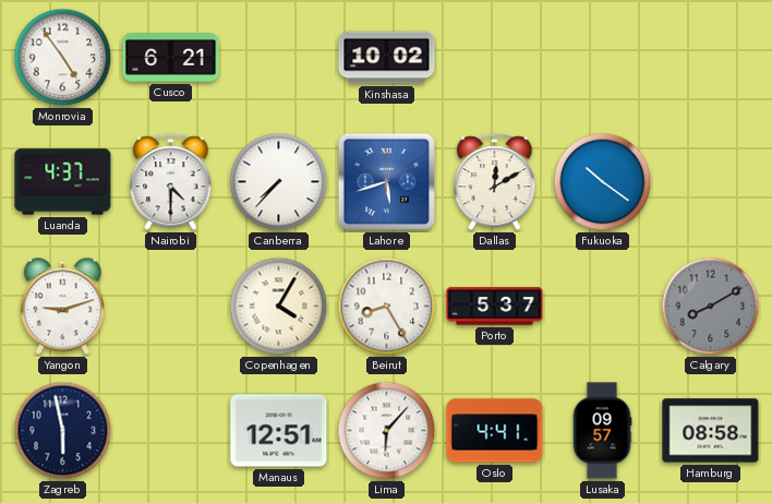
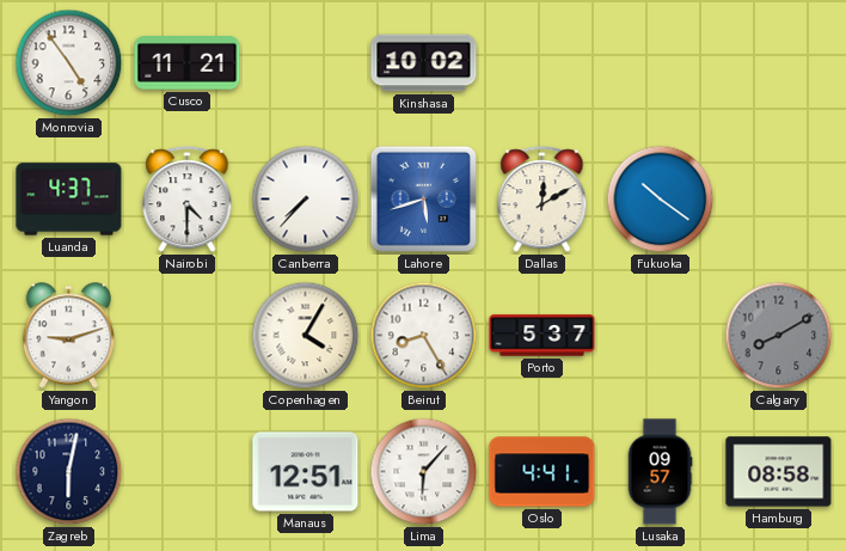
Cusco: 6:21 -> 11:21 (188, 63)
Zagreb: 5:58 -> 6:02 (69, 472)
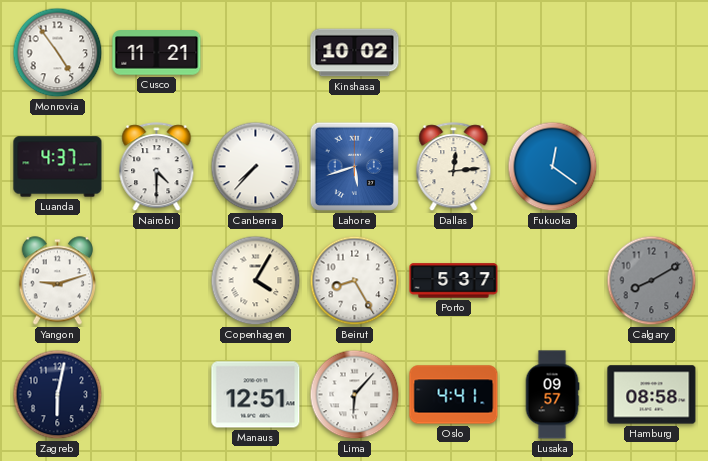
Dallas: 12:10 -> 12:14 (454, 167)
Fukuoka: 10:21 -> 12:21 (553, 167)
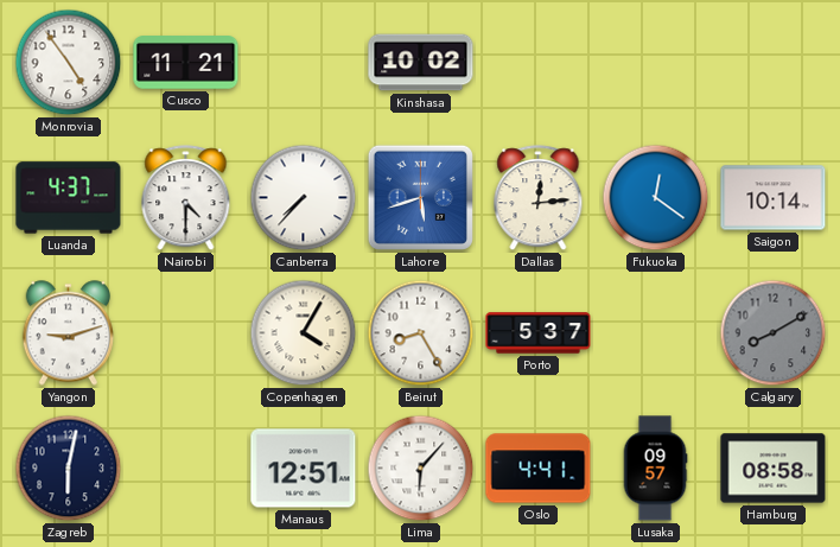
Saigon: none -> 10:14 (774, 198)
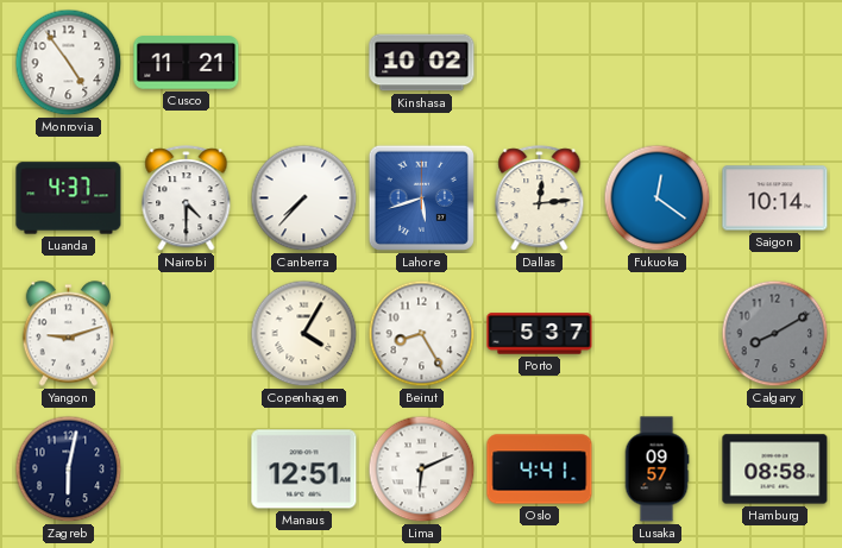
Lima: 6:07 -> 6:11 (422, 470)
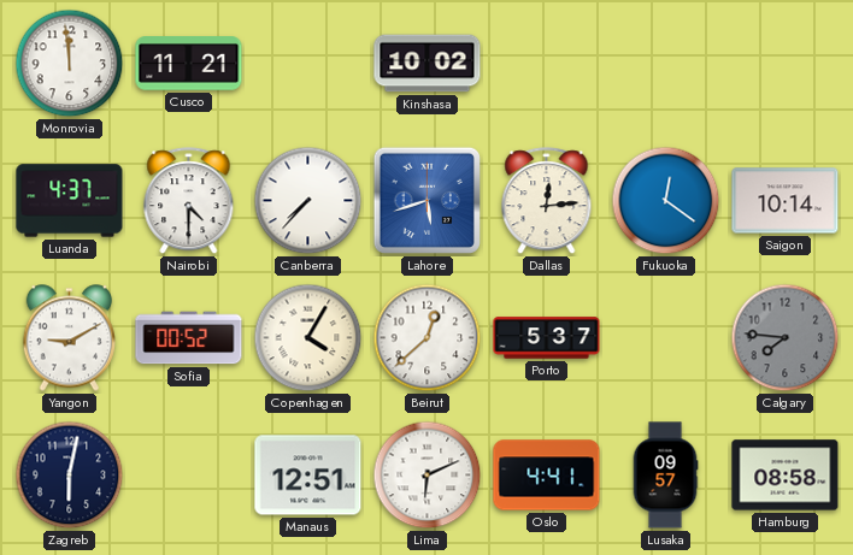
Monrovia: 4:54 -> 11:59 (70, 64)
Yangon: 9:12 -> 9:10 (69, 338)
Sofia: none -> 00:52 (189, 338)
Beirut: 8:25 -> 12:38 (428, 338)
Calgary: 8:10 -> 7:46 (786, 338)
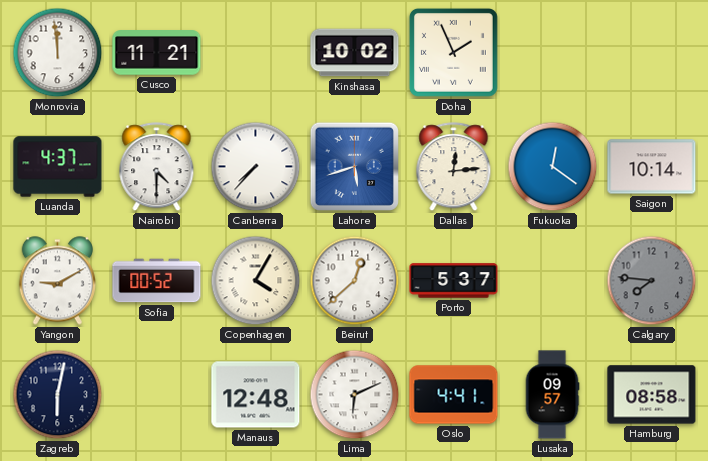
Doha: none -> 1:56 (453, 52)
Manaus: 12:51 -> 12:48 (256, 395)
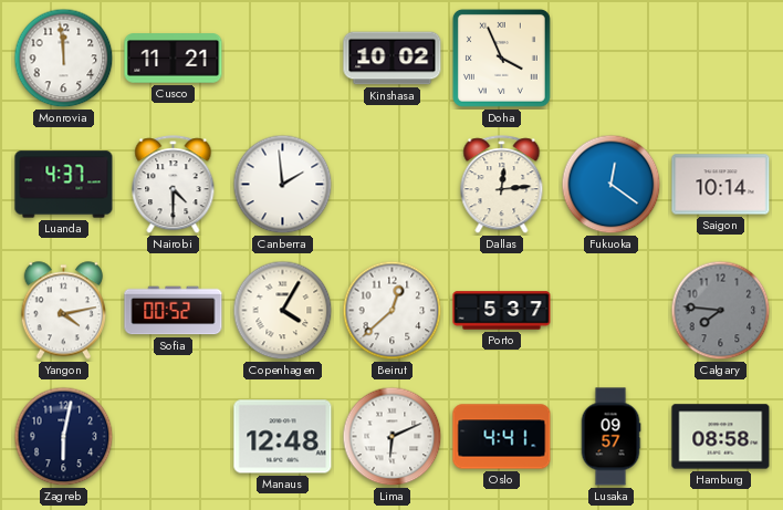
Doha: 1:56 -> 3:56 (501, 58)
Canberra: 7:37 -> 1:59 (283, 185)
Lahore: 5:42 -> none (354, 166)
Yangon: 9:10 -> 4:13 (63, 311)
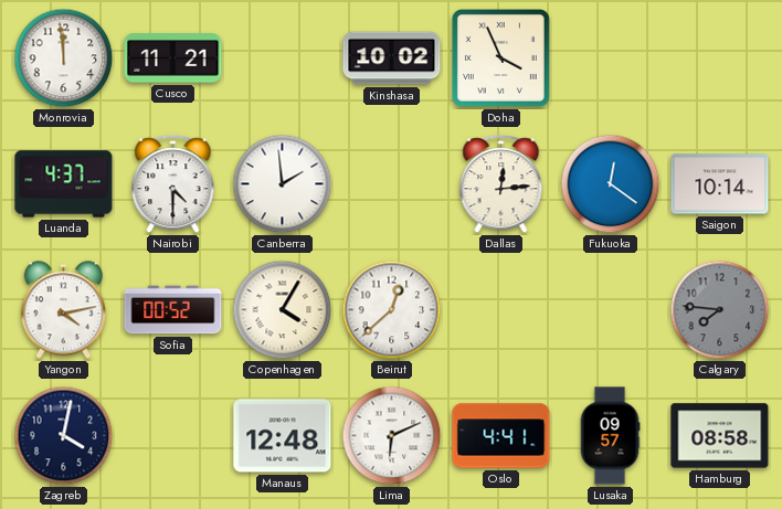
Porto: 5:37 -> none (502, 311)
Zagreb: 6:02 -> 4:02 (64, 436)
